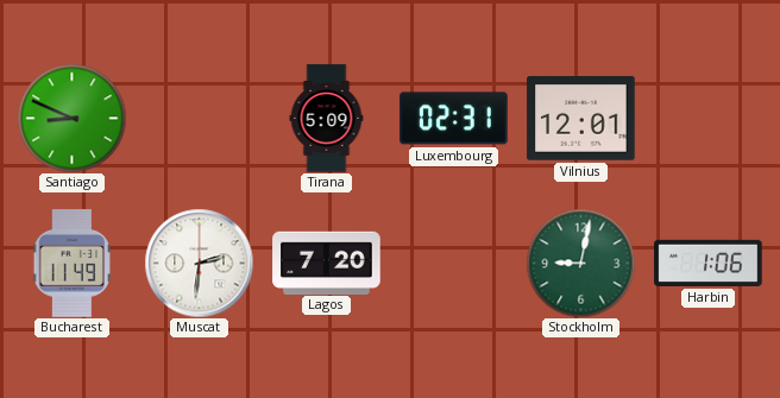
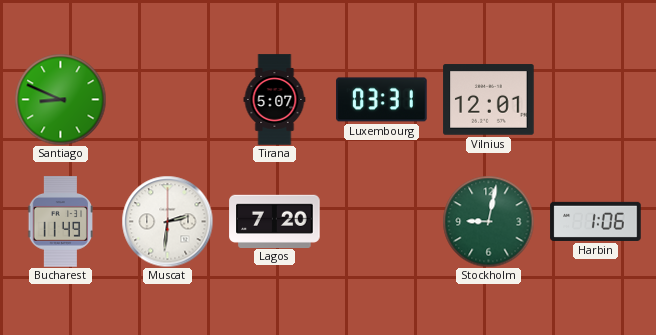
Tirana: 5:09 -> 5:07 (275, 100)
Luxembourg: 02:31 -> 03:31 (382, 100)
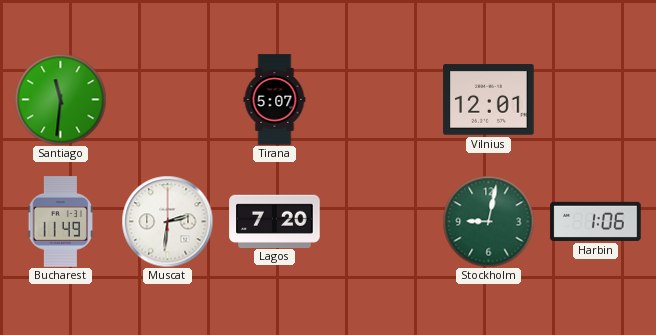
Santiago: 8:49 -> 11:31 (60, 99)
Luxembourg: 03:31 -> none (382, 100)
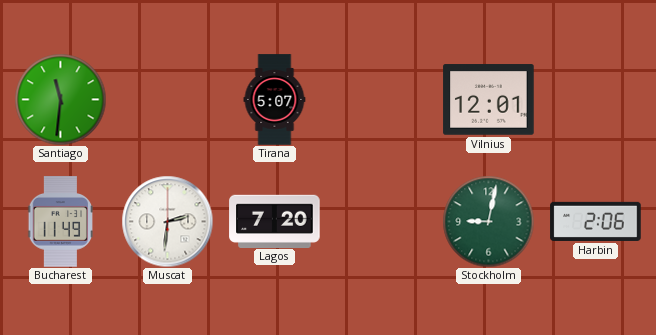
Harbin: 1:06 -> 2:06 (596, 221)
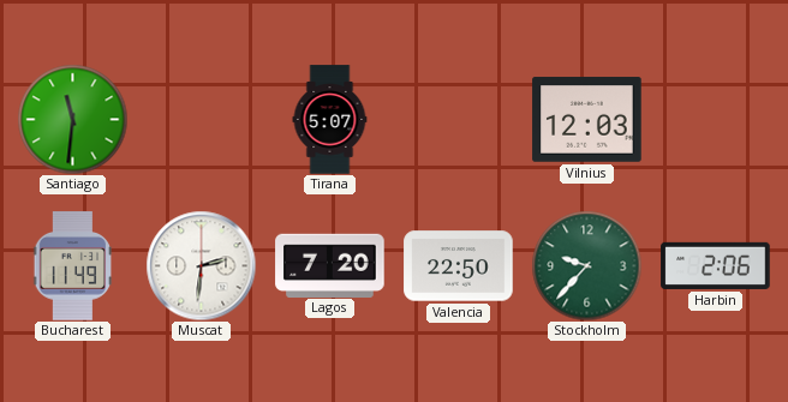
Vilnius: 12:01 -> 12:03 (587, 120)
Valencia: none -> 22:50 (459, 266)
Stockholm: 9:02 -> 9:37 (586, 265)
